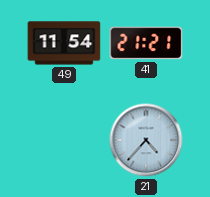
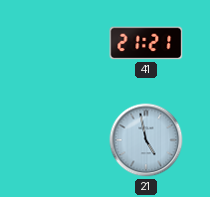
49: 11:54 -> none (64, 43)
21: 4:37 -> 4:58 (146, 140)
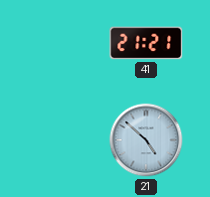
21: 4:58 -> 4:52 (146, 140)
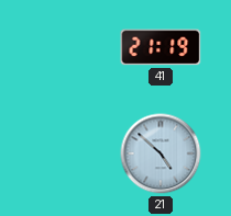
41: 21:21 -> 21:19 (161, 47)
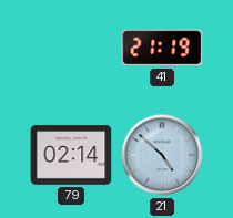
79: none -> 02:14 (71, 155)
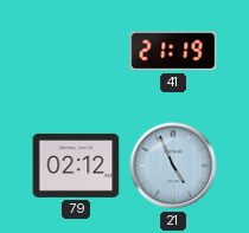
79: 02:14 -> 02:12 (76, 166)
21: 4:52 -> 4:56 (173, 166)
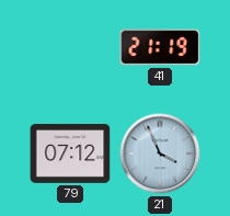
79: 02:12 -> 07:12 (70, 154)
21: 4:56 -> 3:56 (160, 154)
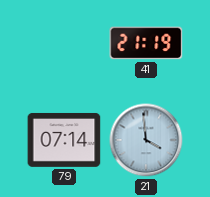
79: 07:12 -> 07:14 (64, 140)
21: 3:56 -> 3:59 (146, 140)
